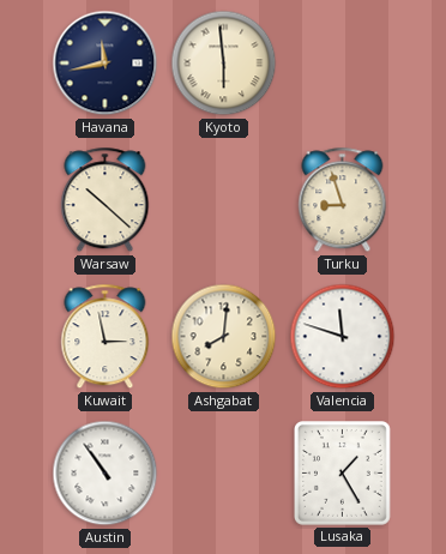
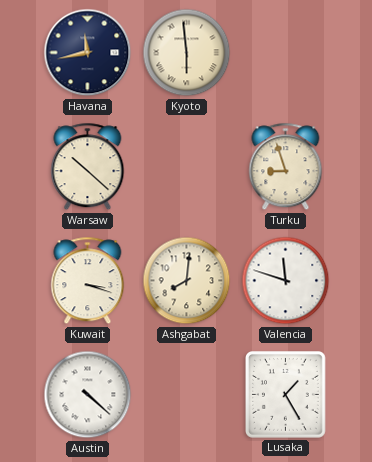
Kuwait: 2:58 -> 3:18 (88, 281)
Austin: 10:54 -> 4:22 (88, 395)
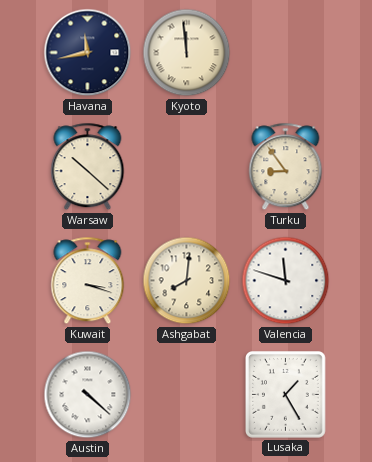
Kyoto: 5:59 -> 11:59 (187, 53)
Turku: 8:57 -> 8:54 (286, 167)
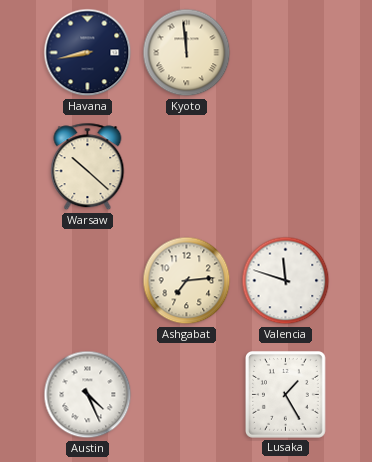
Havana: 11:43 -> 8:43 (88, 53)
Turku: 8:54 -> none (286, 167)
Kuwait: 3:18 -> none (88, 281)
Ashgabat: 8:01 -> 7:14 (187, 281)
Austin: 4:22 -> 4:26 (88, 395)
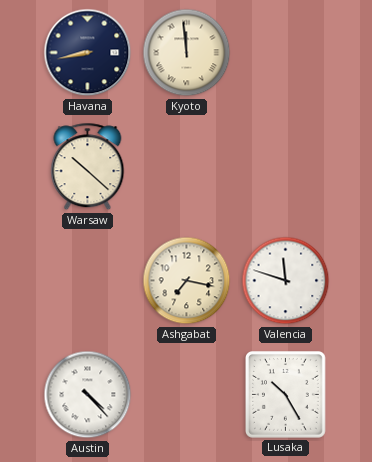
Ashgabat: 7:14 -> 7:17 (187, 281)
Austin: 4:26 -> 4:23 (88, 395)
Lusaka: 1:25 -> 10:25 (286, 395)
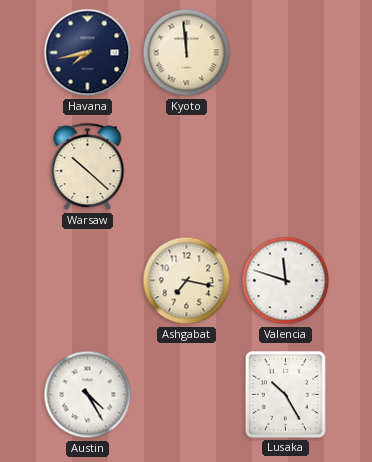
Havana: 8:43 -> 7:43 (88, 53)
Austin: 4:23 -> 4:25 (88, 395)
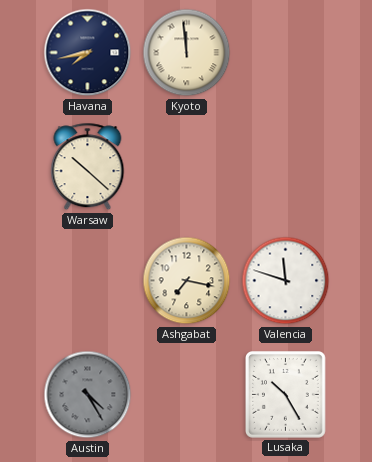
Austin dial: white -> grey (88, 395)
